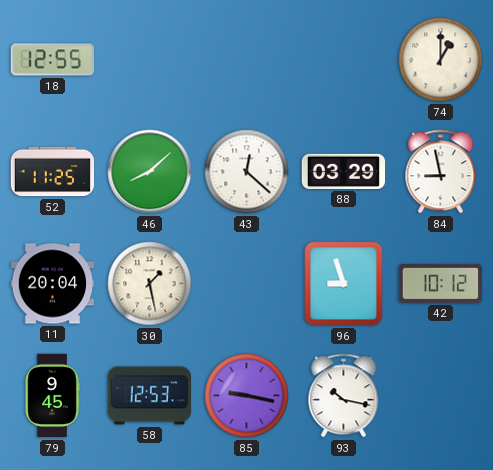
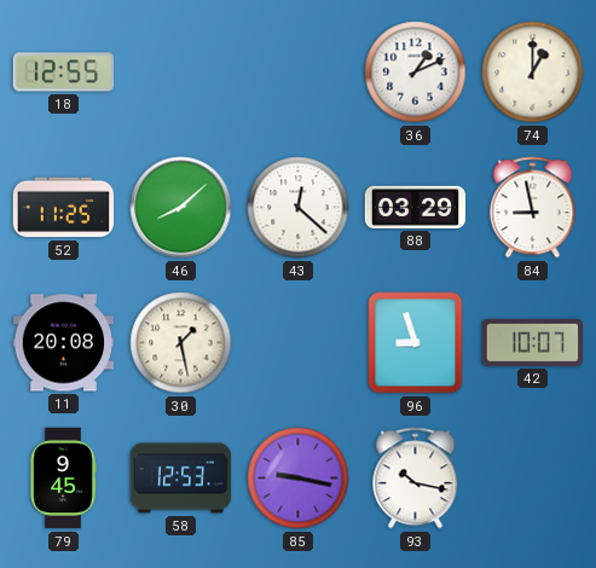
36: none -> 1:11 (416, 73)
11: 20:04 -> 20:08 (64, 343)
42: 10:12 -> 10:07 (532, 342)
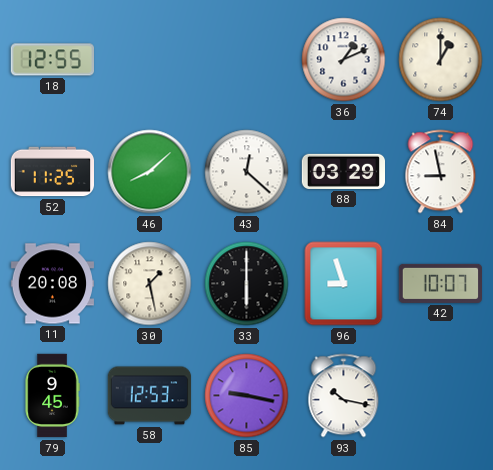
33: none -> 6:00 (247, 284)
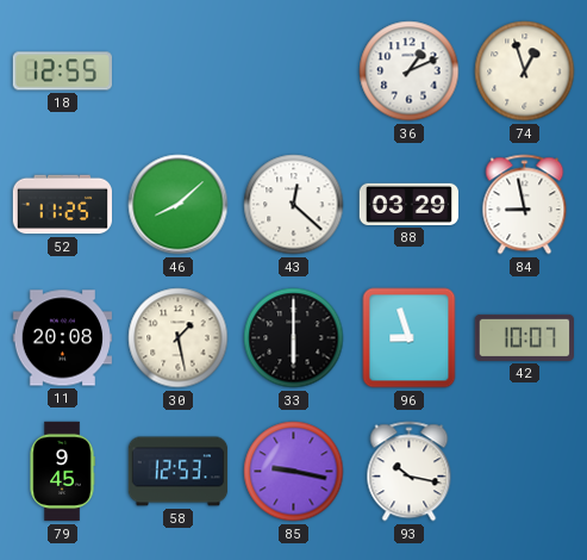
74: 1:00 -> 12:57 (525, 71)
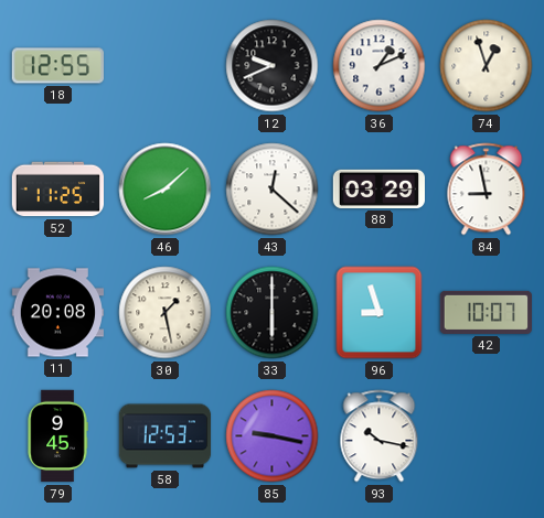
12: none -> 9:41 (273, 66)
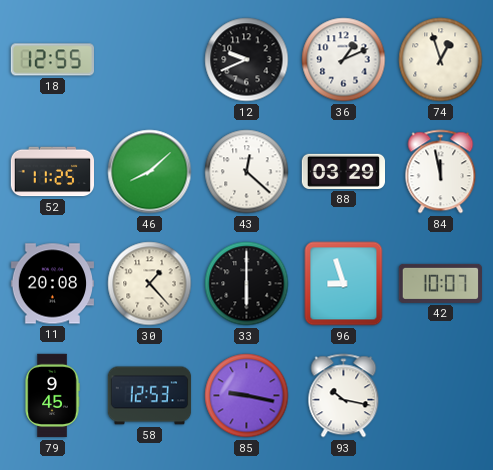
84: 8:58 -> 11:58 (441, 172)
30: 1:28 -> 1:23 (150, 284)
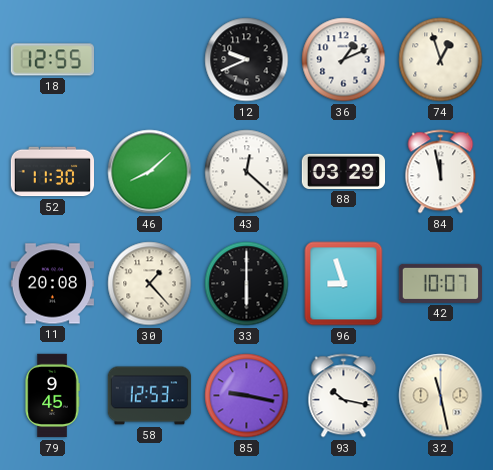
52: 11:25 -> 11:30 (53, 172)
32: none -> 11:28 (441, 396)
